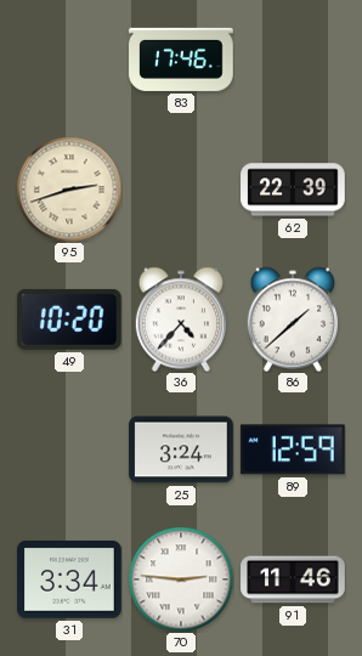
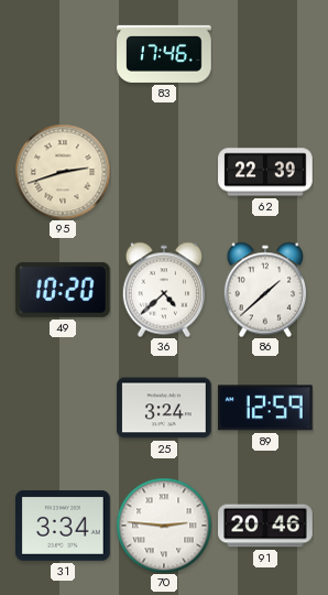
36: 4:37 -> 4:38 (163, 290)
91: 11:46 -> 20:46 (265, 526)
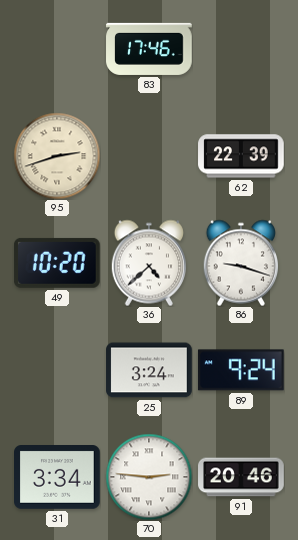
86: 1:38 -> 9:18 (240, 263)
89: 12:59 -> 9:24 (241, 370)
